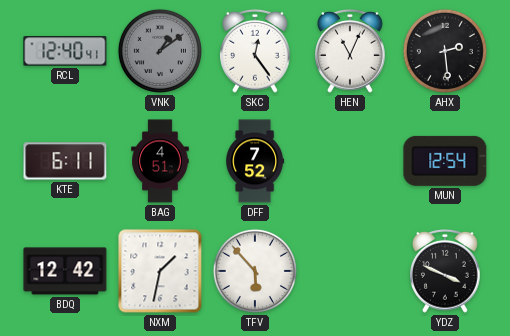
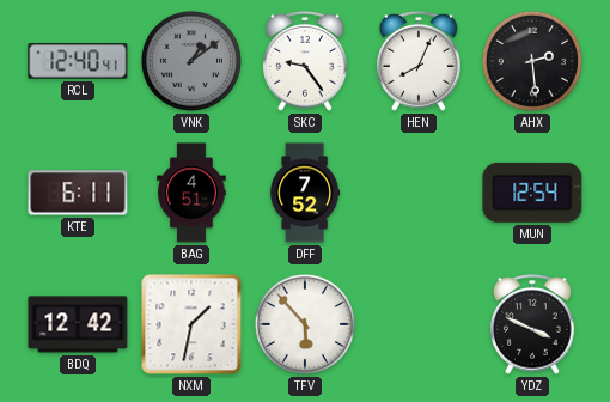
SKC: 12:24 -> 9:24 (305, 61)
HEN: 11:04 -> 8:04 (419, 61)
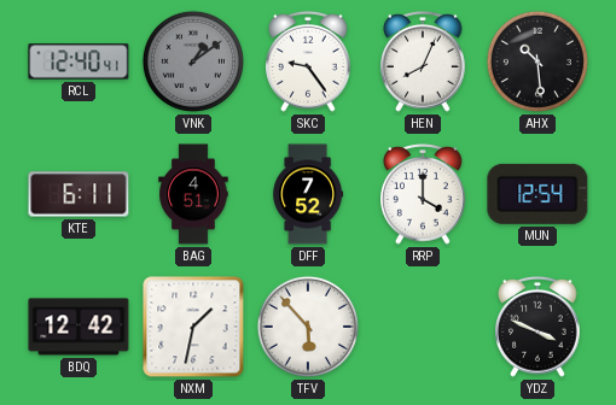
AHX: 2:29 -> 10:29 (537, 61)
RRP: none -> 4:00 (423, 194)
